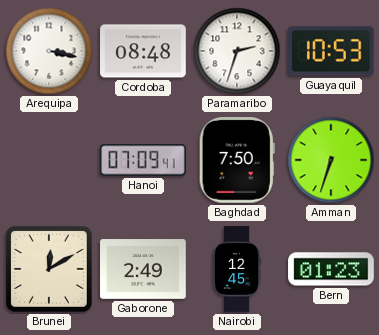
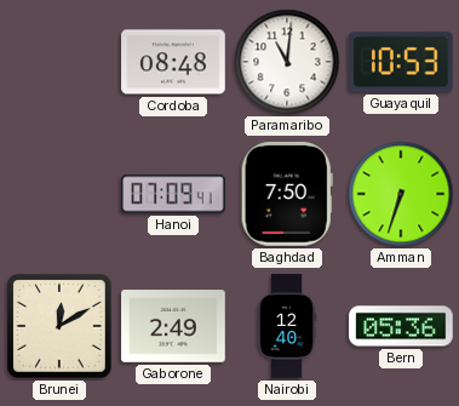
Arequipa: 3:17 -> none (49, 51)
Paramaribo: 2:33 -> 11:01 (287, 62)
Nairobi: 12:45 -> 12:40 (287, 326)
Bern: 01:23 -> 05:36 (401, 326)
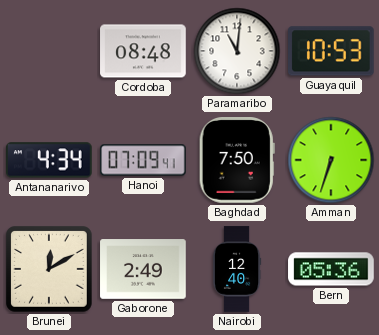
Antananarivo: none -> 4:34 (49, 160)
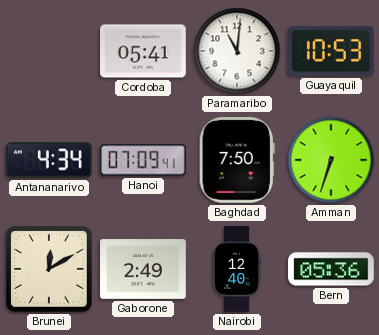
Cordoba: 08:48 -> 05:41 (143, 51)
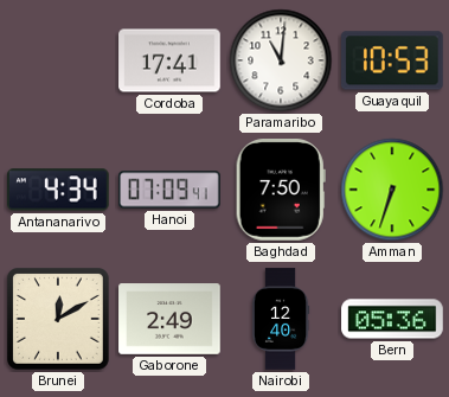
Cordoba: 05:41 -> 17:41 (169, 60)
